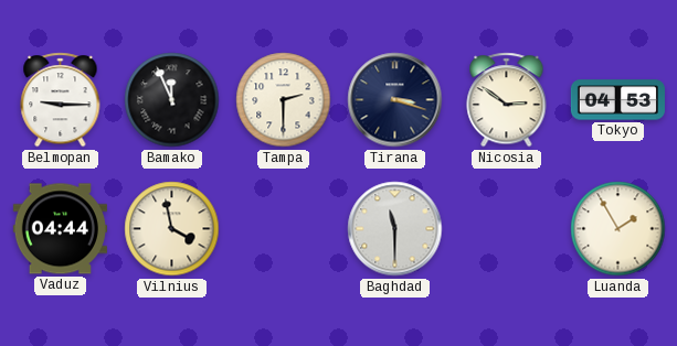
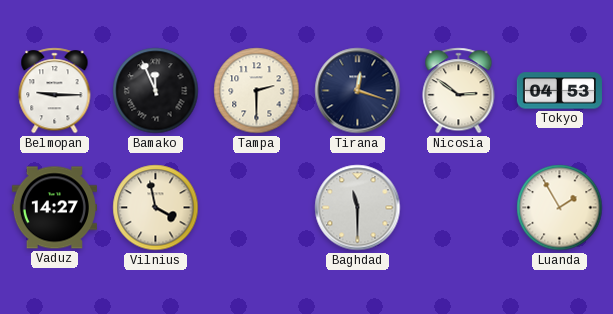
Tirana: 3:18 -> 12:18 (358, 91)
Vaduz: 04:44 -> 14:27 (54, 208)
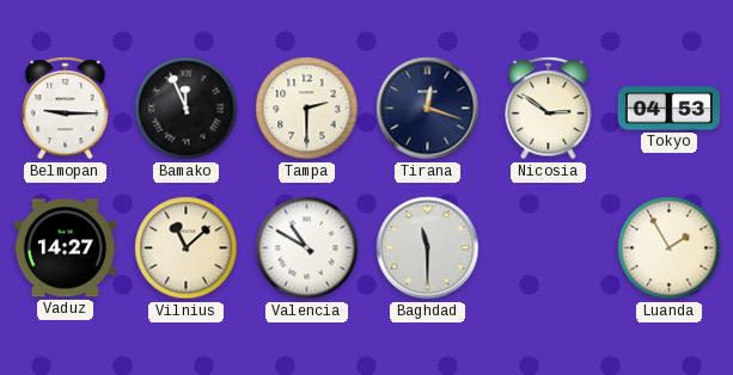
Vilnius: 3:58 -> 11:08 (187, 248)
Valencia: none -> 10:50 (307, 248)
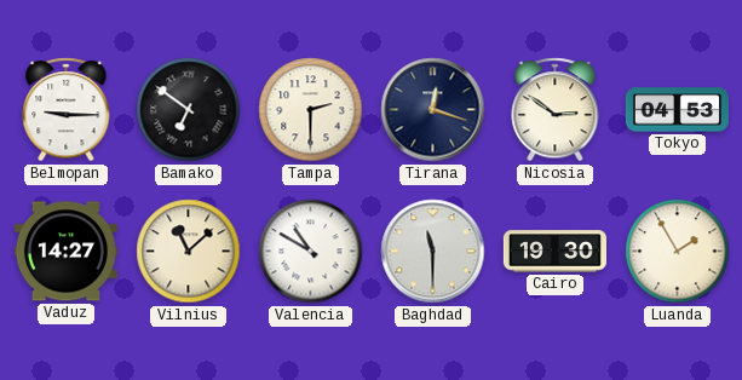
Bamako: 11:56 -> 6:51 (189, 110)
Cairo: none -> 19:30 (554, 252)
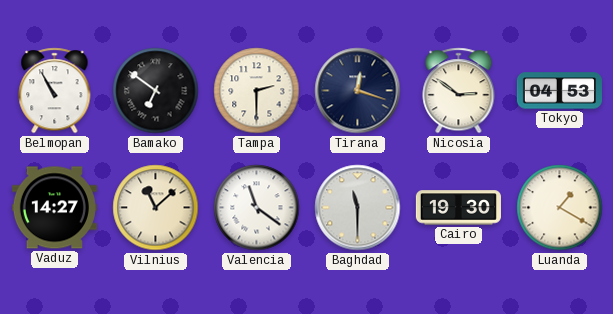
Belmopan: 9:15 -> 10:55 (55, 91)
Valencia: 10:50 -> 11:21 (257, 208)
Luanda: 1:55 -> 1:20 (560, 208)
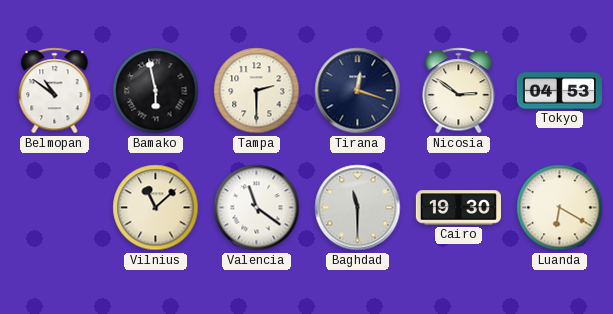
Belmopan: 10:55 -> 10:51 (55, 91)
Bamako: 6:51 -> 5:58 (156, 91)
Vaduz: 14:27 -> none (54, 208)
Luanda: 1:20 -> 6:20 (560, 208)
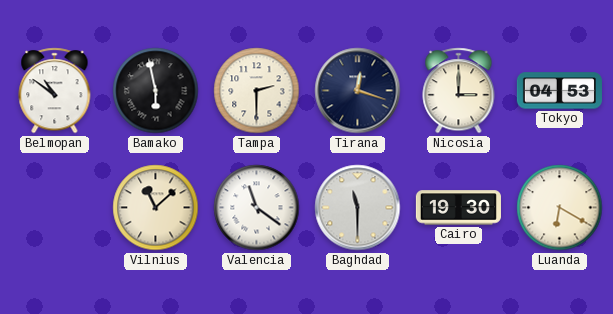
Nicosia: 2:51 -> 3:00 (459, 91)
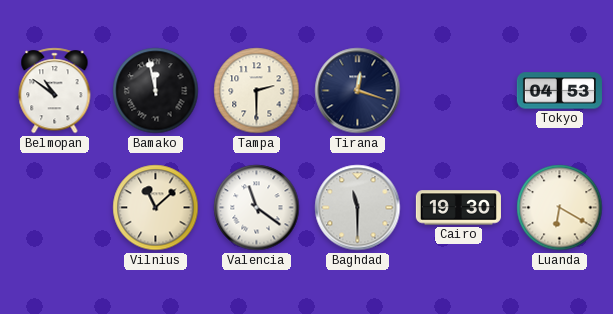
Bamako: 5:58 -> 11:58 (156, 91)
Nicosia: 3:00 -> none (459, 91)
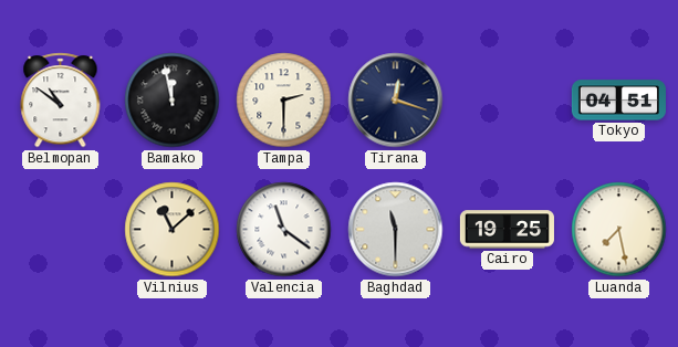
Tokyo: 04:53 -> 04:51 (618, 101)
Cairo: 19:30 -> 19:25 (507, 230)
Luanda: 6:20 -> 7:28 (619, 230)
